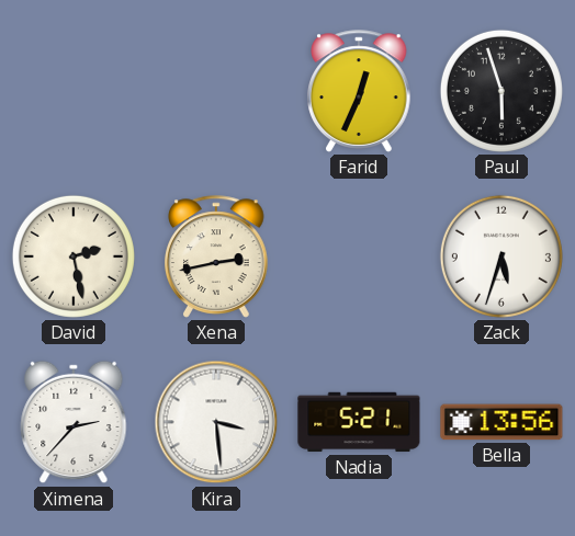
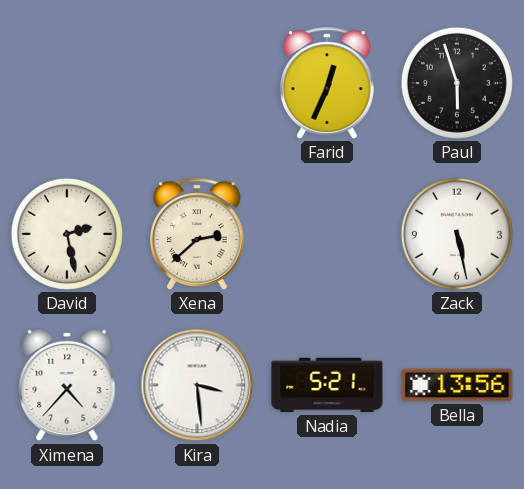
Xena: 2:43 -> 2:38 (197, 234)
Zack: 5:33 -> 5:28 (457, 234)
Ximena: 2:37 -> 4:37 (67, 385)
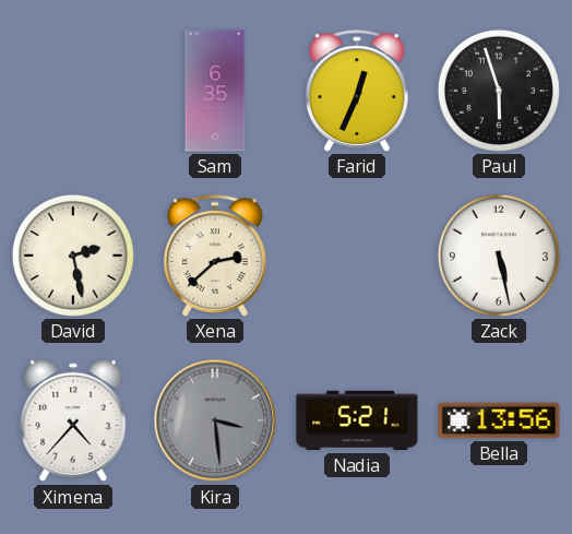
Sam: none -> 6:35 (215, 91)
Kira dial: white -> grey (215, 420)
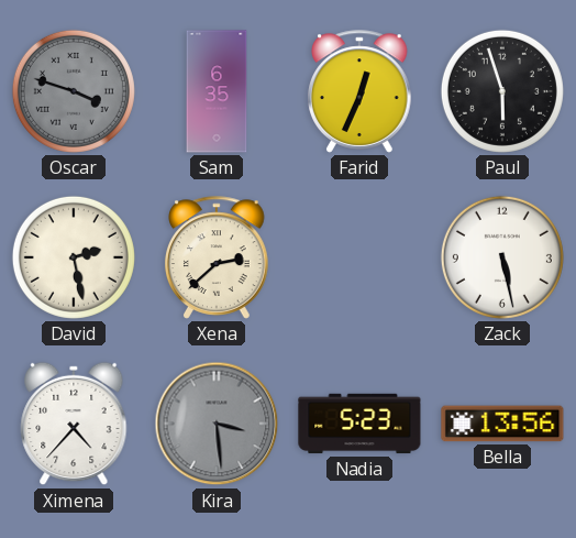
Oscar: none -> 3:48 (74, 91)
Nadia: 5:21 -> 5:23 (359, 424)
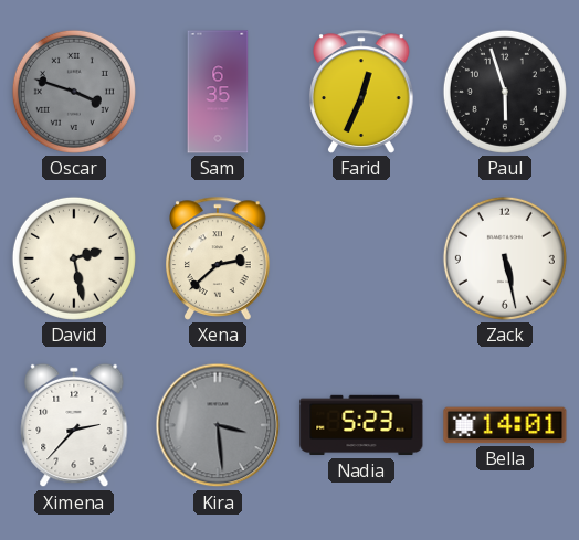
Ximena: 4:37 -> 2:37 (74, 425)
Bella: 13:56 -> 14:01 (505, 425)
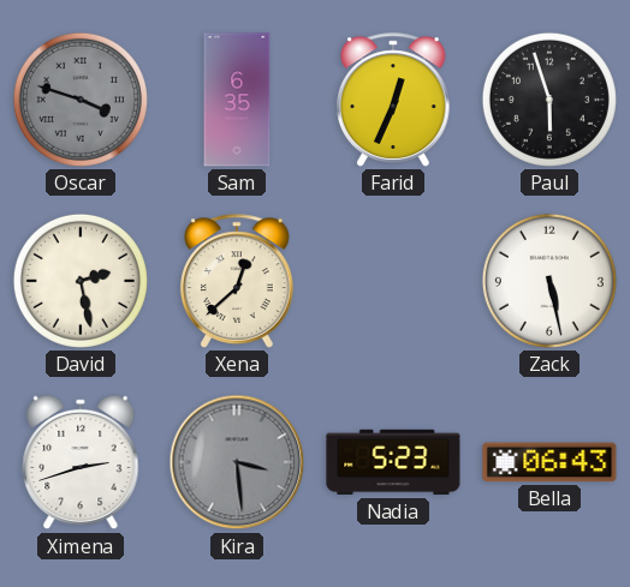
Xena: 2:38 -> 12:38 (237, 281)
Ximena: 2:37 -> 2:42 (81, 462)
Bella: 14:01 -> 06:43 (549, 462)
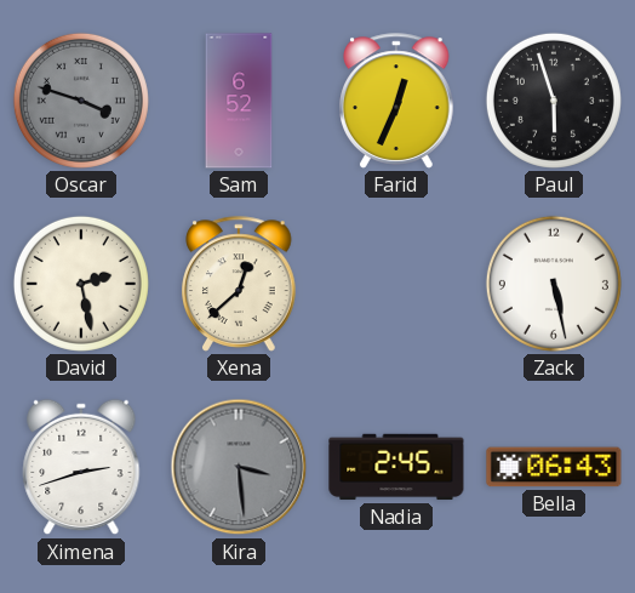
Sam: 6:35 -> 6:52 (239, 101)
Nadia: 5:23 -> 2:45 (396, 467)
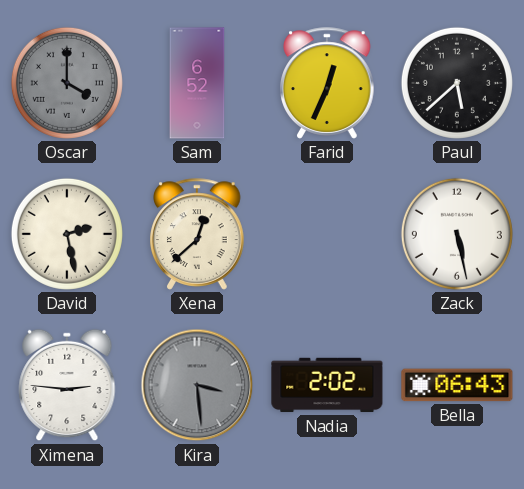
Oscar: 3:48 -> 4:00 (67, 83)
Paul: 5:57 -> 5:38 (457, 83)
Ximena: 2:42 -> 2:46 (67, 385)
Nadia: 2:45 -> 2:02 (327, 385)
